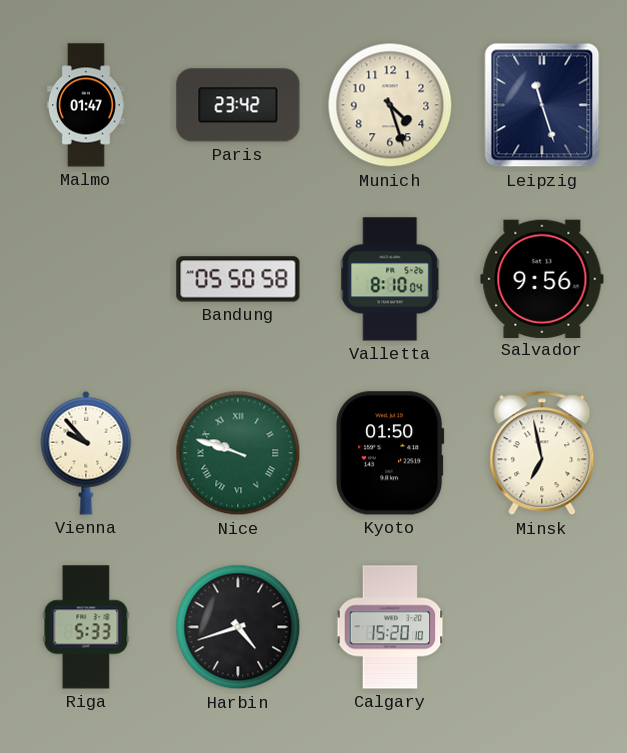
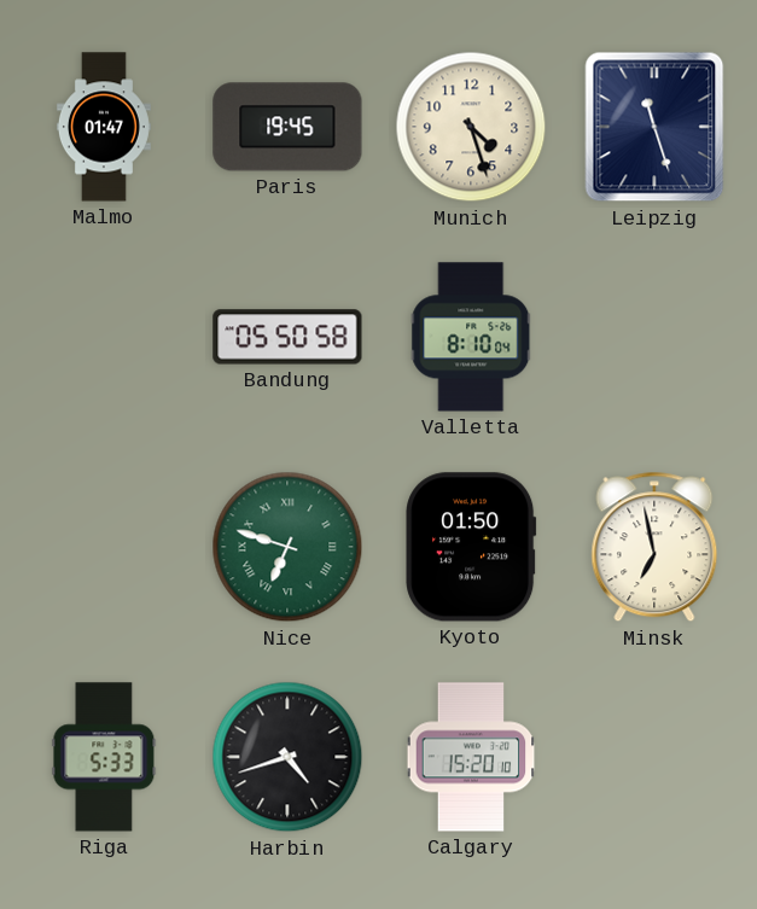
Paris: 23:42 -> 19:45 (287, 127)
Salvador: 9:56 -> none (542, 278)
Vienna: 9:53 -> none (86, 453)
Nice: 9:48 -> 6:48 (287, 547)
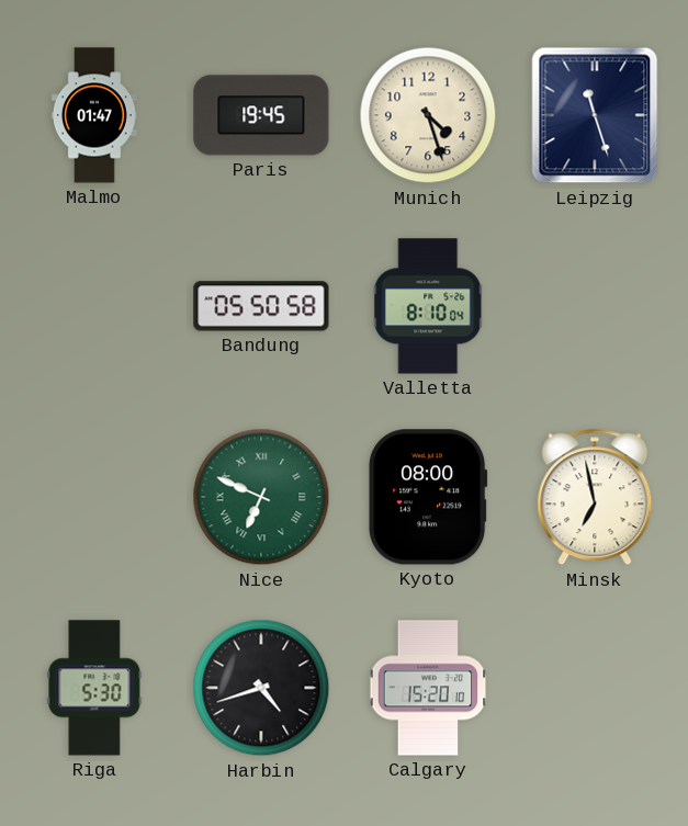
Nice: 6:48 -> 6:49 (261, 497)
Kyoto: 01:50 -> 08:00 (428, 497)
Riga: 5:33 -> 5:30 (94, 688)
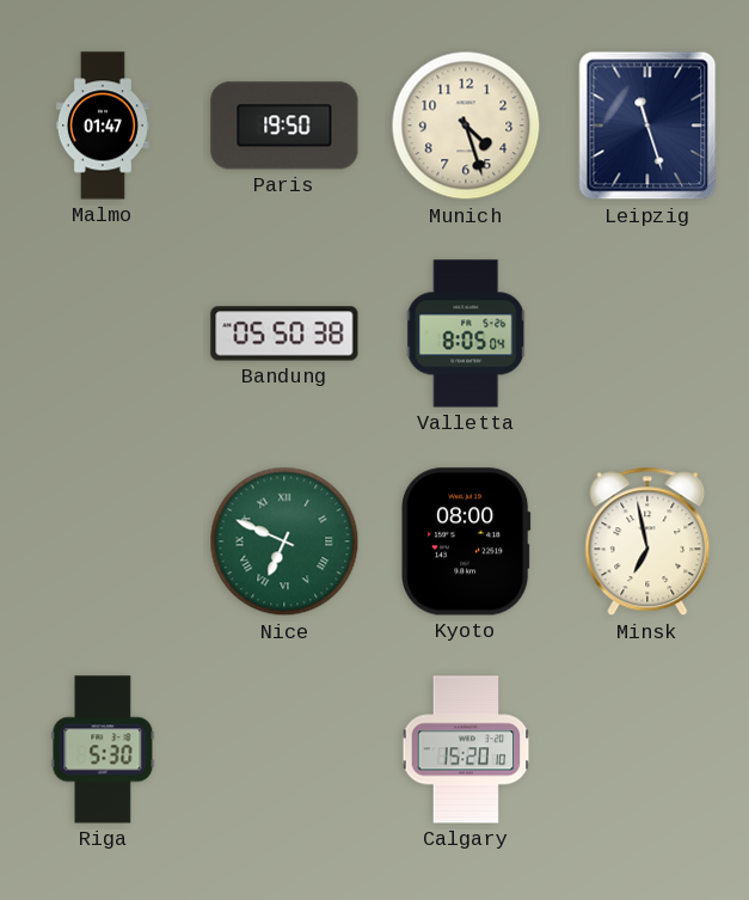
Paris: 19:45 -> 19:50 (284, 125)
Bandung: 05:50:58 -> 05:50:38 (284, 333)
Valletta: 8:10 -> 8:05 (466, 333)
Harbin: 4:42 -> none (261, 688)
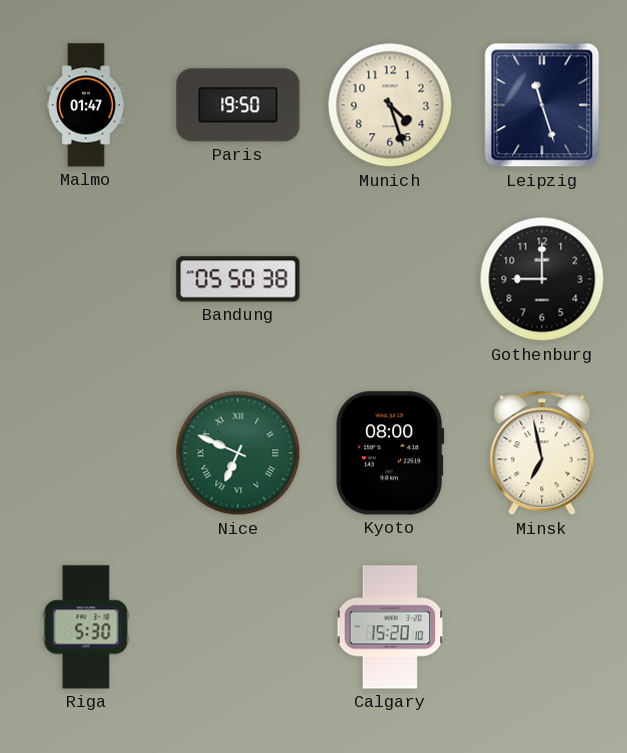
Valletta: 8:05 -> none (466, 333)
Gothenburg: none -> 9:00 (542, 279)
